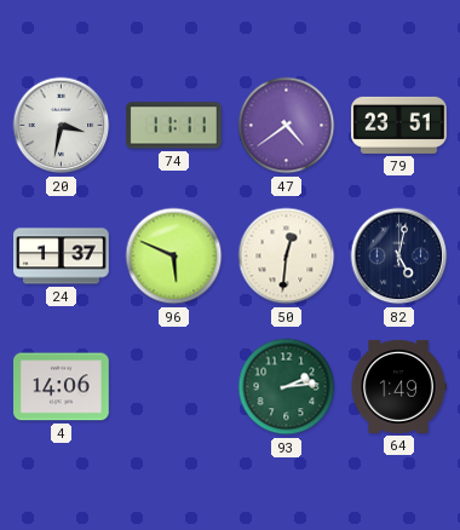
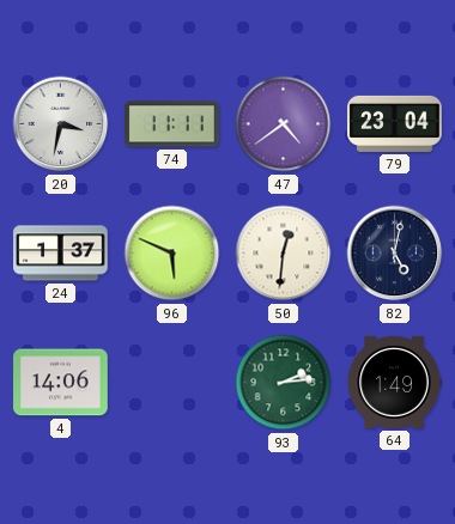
79: 23:51 -> 23:04 (395, 123)
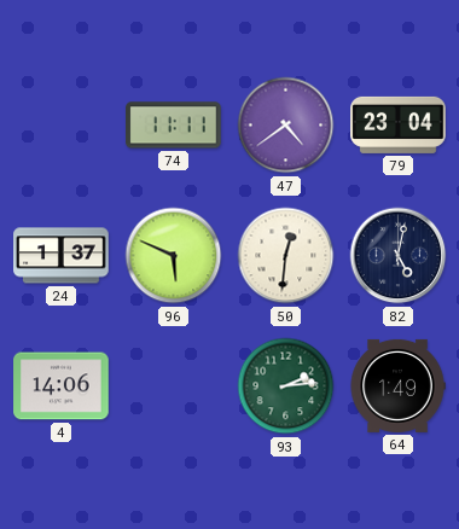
20: 3:32 -> none (61, 124)
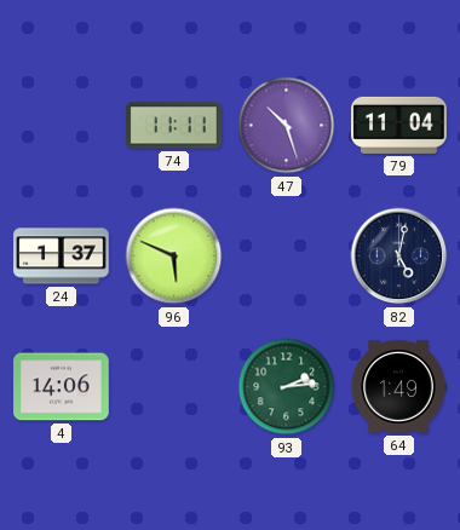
47: 4:39 -> 10:27 (287, 126)
79: 23:04 -> 11:04 (399, 125)
50: 12:31 -> none (286, 256)
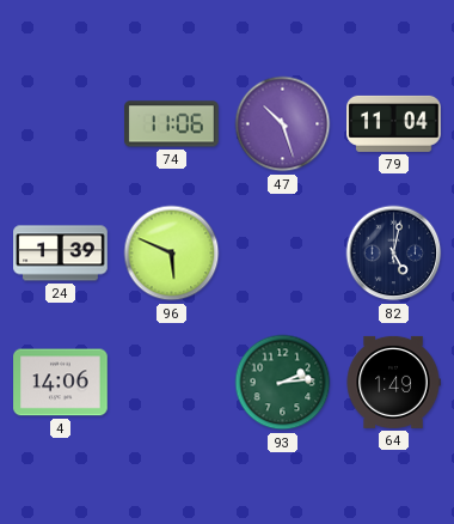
74: 11:11 -> 11:06 (172, 124)
24: 1:37 -> 1:39 (61, 254)
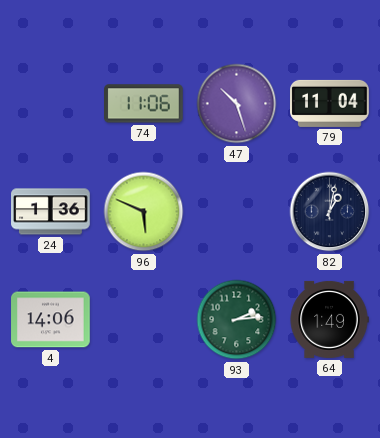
24: 1:39 -> 1:36 (51, 212)
82: 5:02 -> 1:02 (330, 212)
